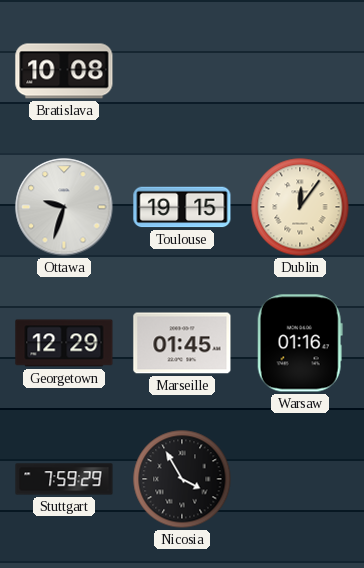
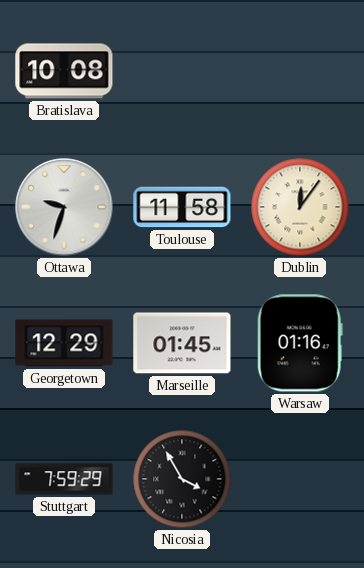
Toulouse: 19:15 -> 11:58 (182, 207)
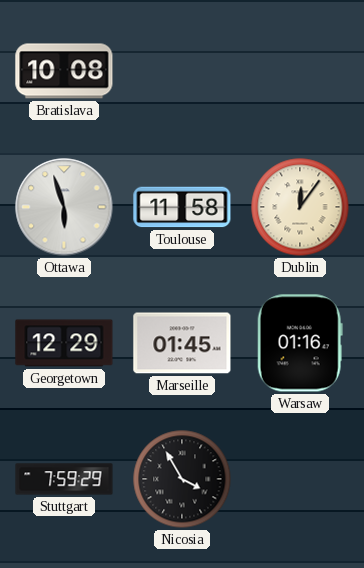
Ottawa: 9:33 -> 5:57 (64, 207)
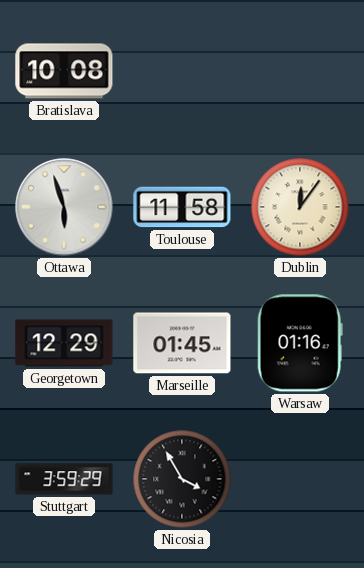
Stuttgart: 7:59 -> 3:59 (64, 479)
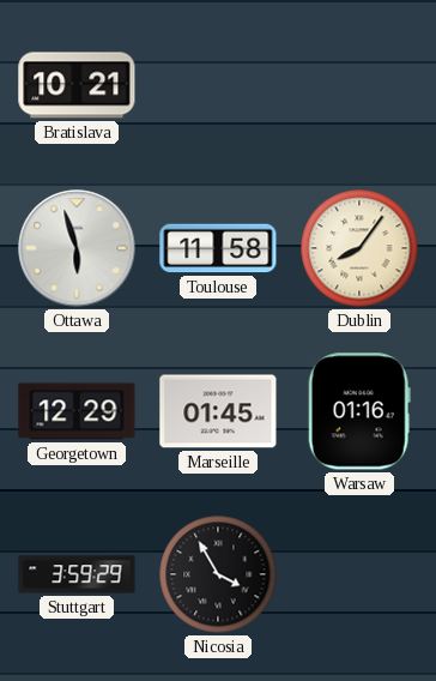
Bratislava: 10:08 -> 10:21 (77, 85)
Dublin: 12:06 -> 8:06 (359, 248)
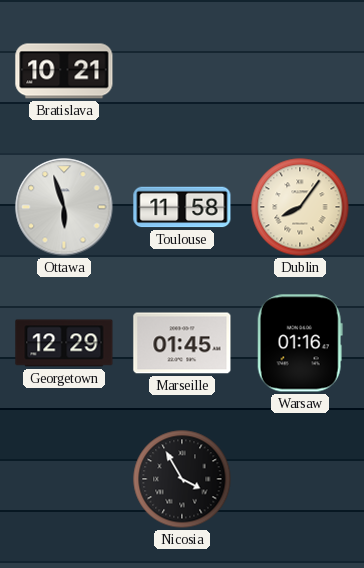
Stuttgart: 3:59 -> none (77, 574)
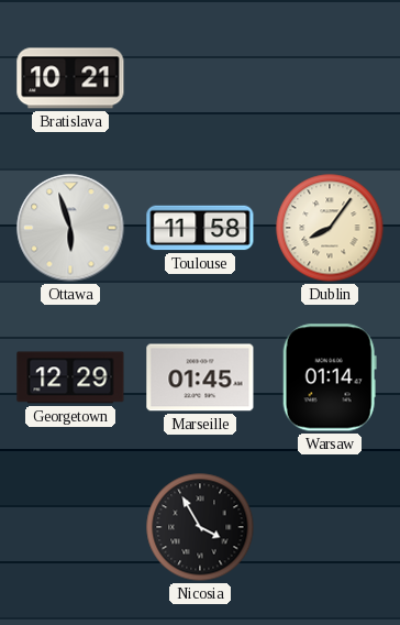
Warsaw: 01:16 -> 01:14 (330, 377)
